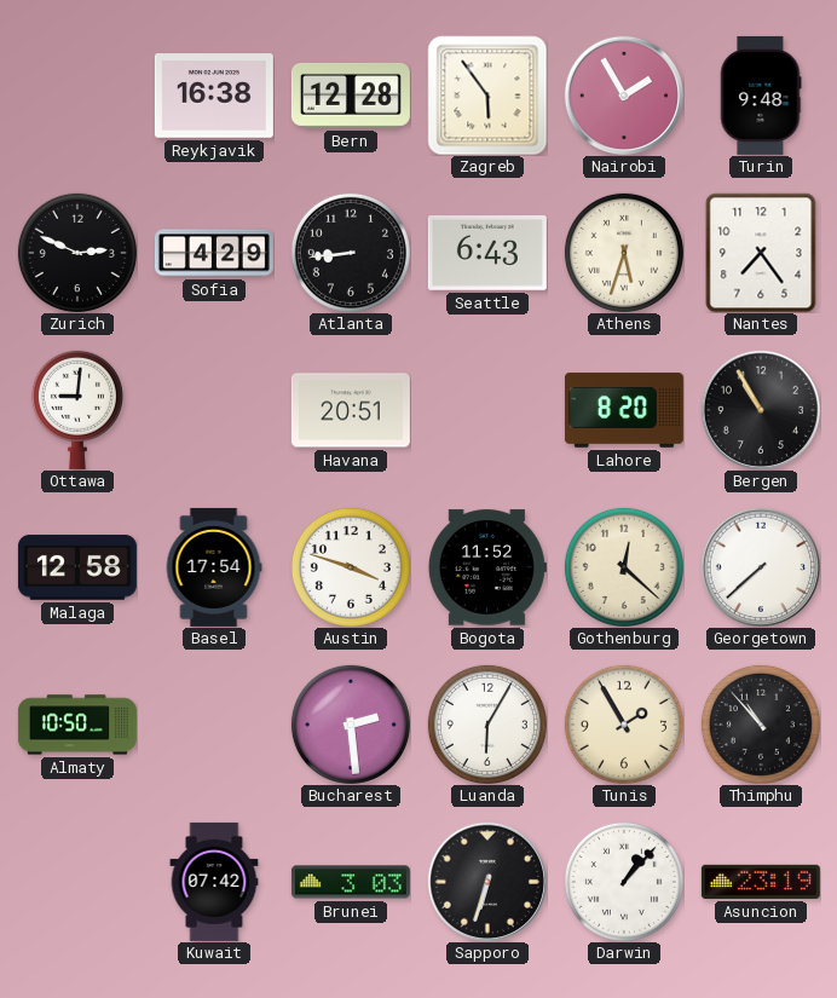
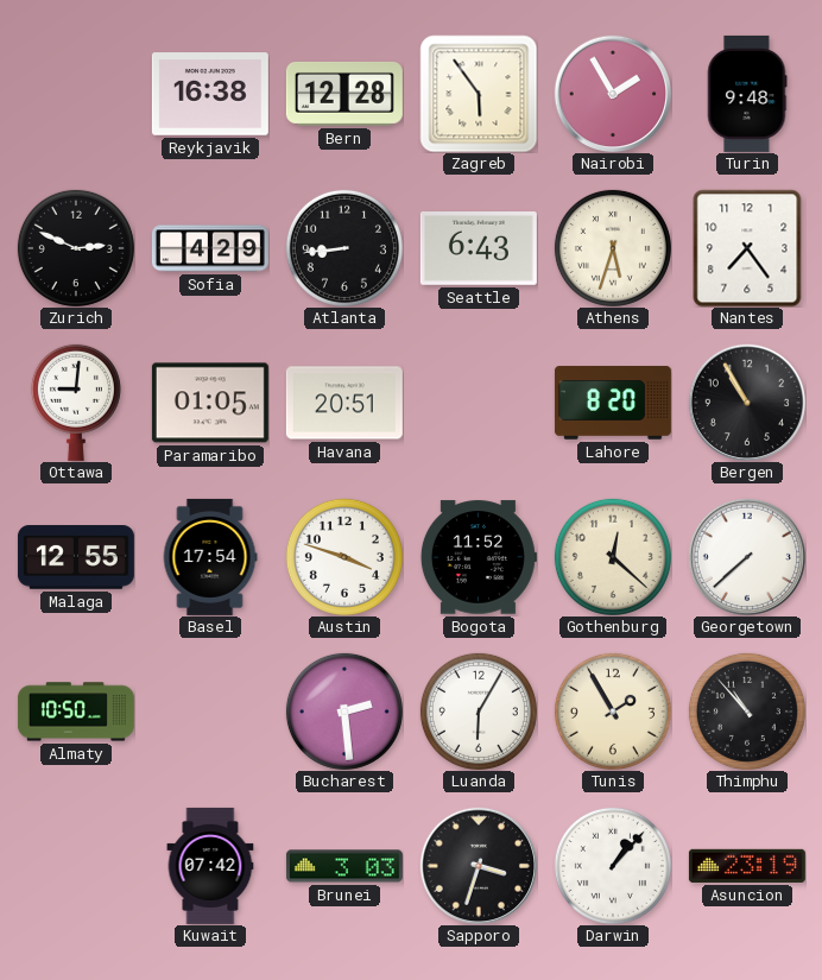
Paramaribo: none -> 01:05 (210, 403)
Malaga: 12:58 -> 12:55 (76, 557)
Sapporo: 6:33 -> 3:33 (478, 865)
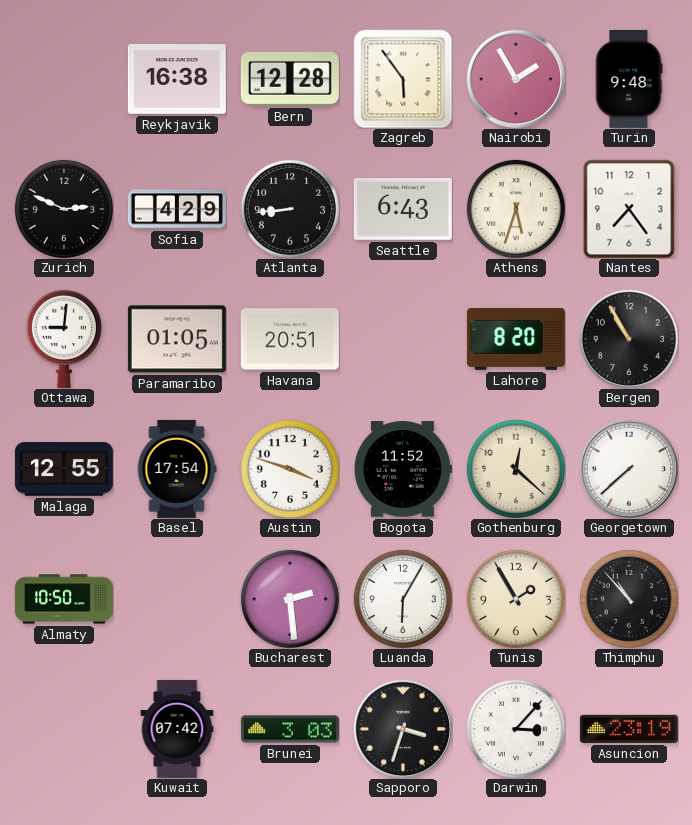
Darwin: 1:07 -> 3:07 (516, 729)
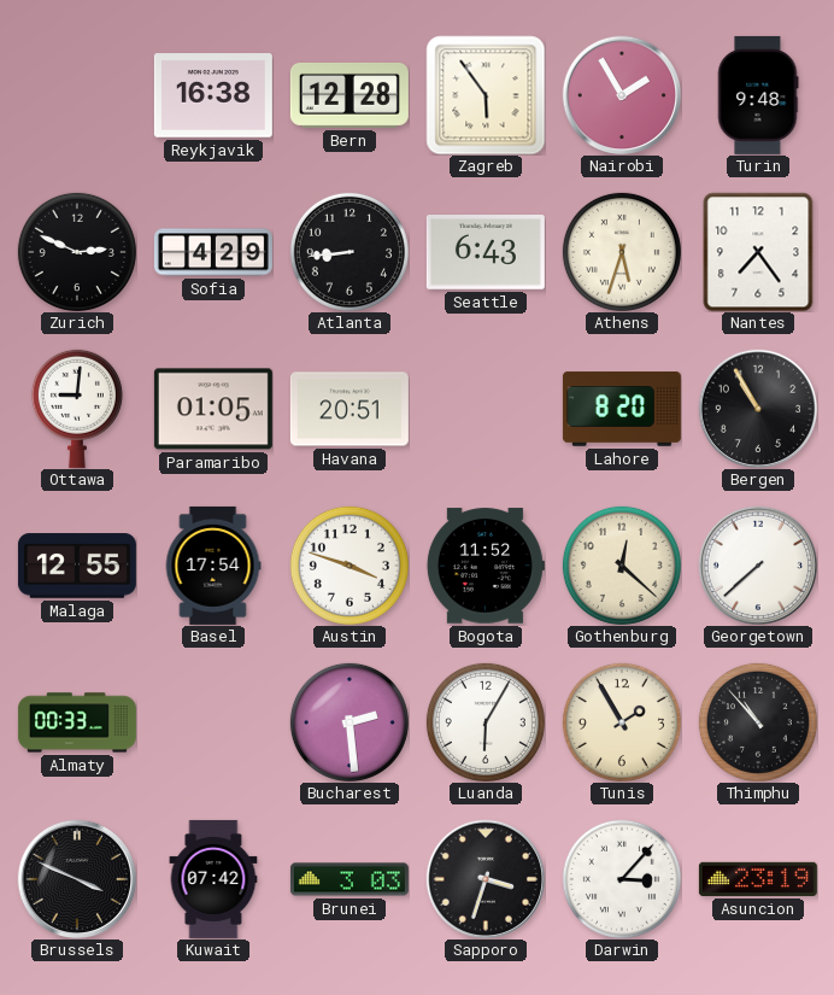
Almaty: 10:50 -> 00:33 (77, 722)
Brussels: none -> 3:49 (76, 878)
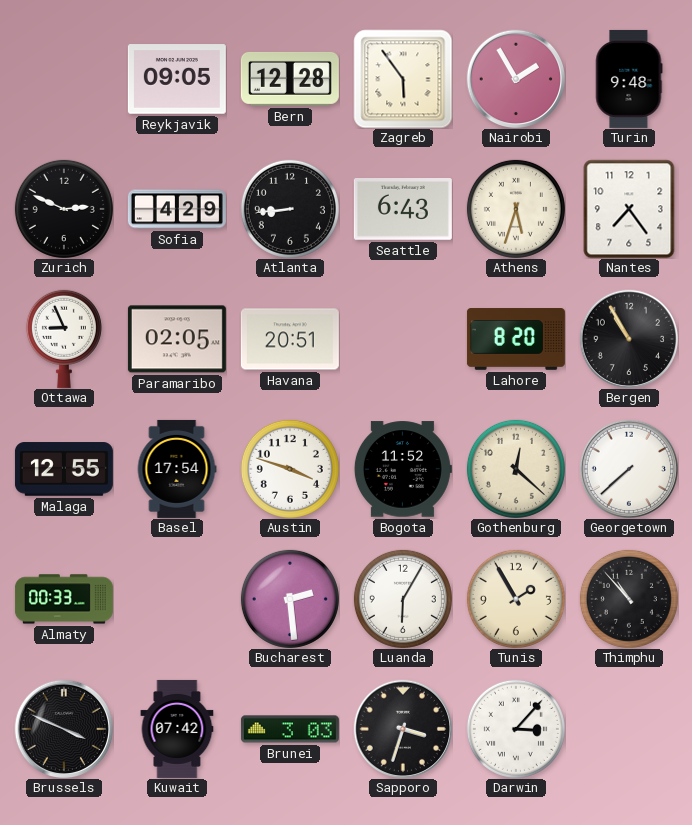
Reykjavik: 16:38 -> 09:05 (177, 79)
Ottawa: 9:01 -> 8:56 (64, 339)
Paramaribo: 01:05 -> 02:05 (177, 339)
Asuncion: 23:19 -> none (758, 879)
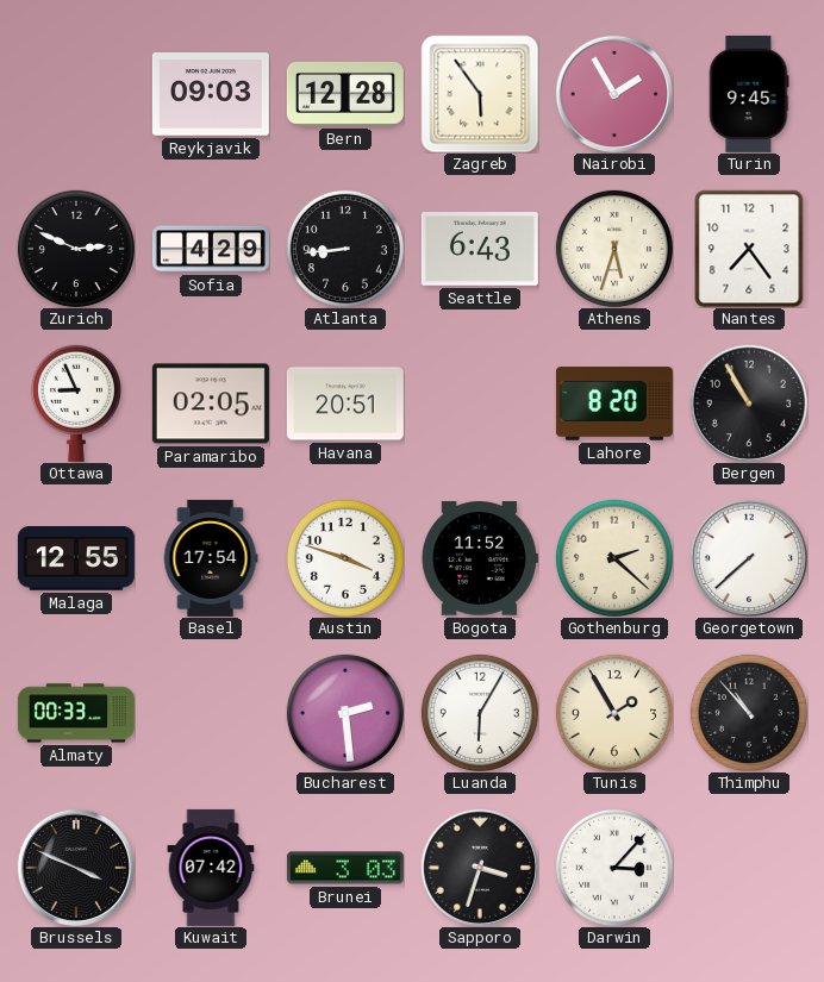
Reykjavik: 09:05 -> 09:03 (211, 94)
Turin: 9:48 -> 9:45 (749, 94)
Gothenburg: 12:22 -> 2:22 (614, 558)
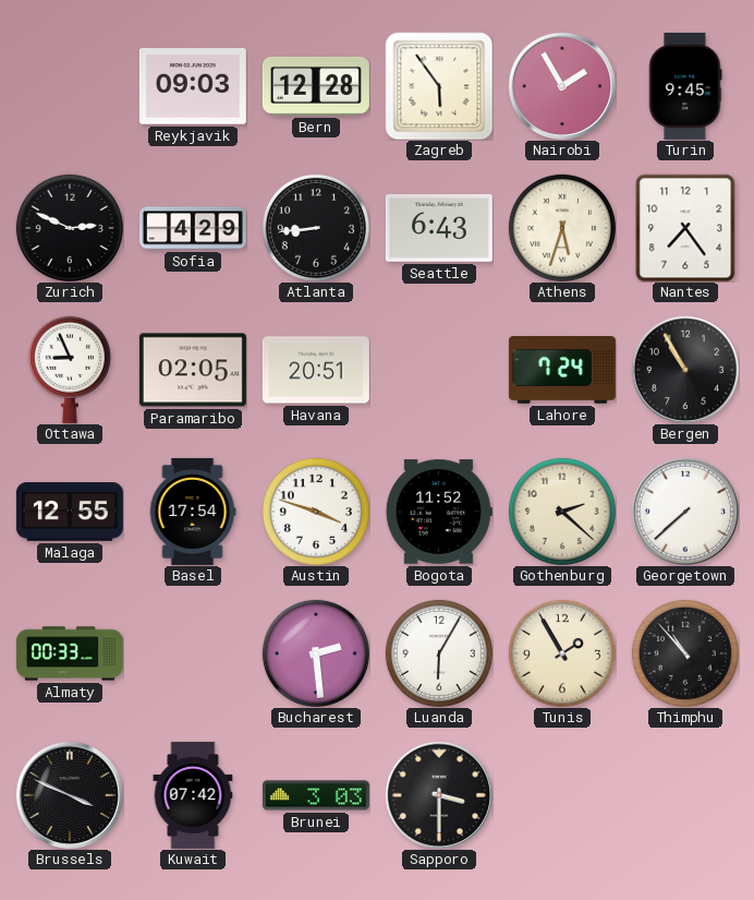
Lahore: 8:20 -> 7:24 (562, 370)
Sapporo: 3:33 -> 3:30 (438, 794)
Darwin: 3:07 -> none (614, 868)
